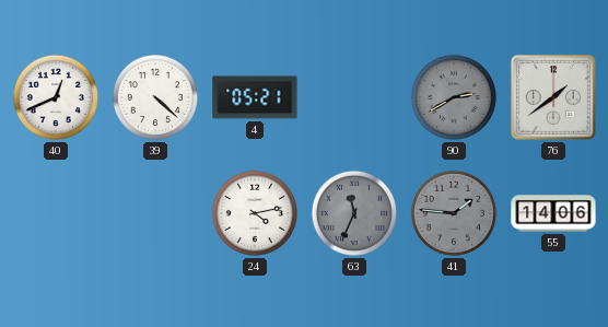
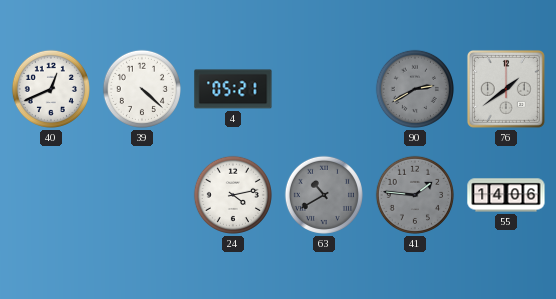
63: 11:34 -> 10:40 (324, 195)
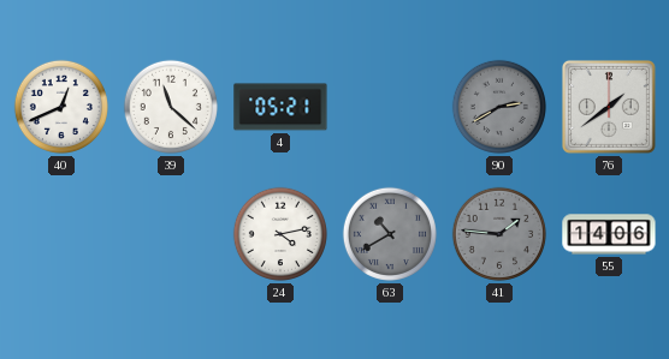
39: 4:22 -> 11:22 (171, 107)
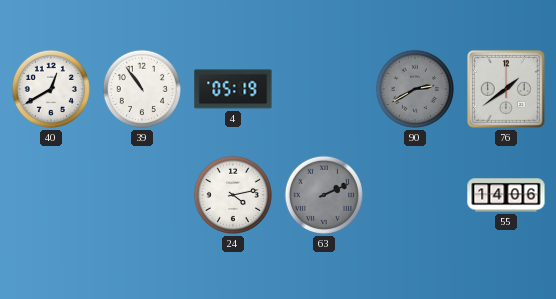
40: 12:41 -> 12:40 (51, 89)
39: 11:22 -> 10:54 (142, 89)
4: 05:21 -> 05:19 (233, 89)
63: 10:40 -> 2:11 (324, 195)
41: 1:46 -> none (499, 234)
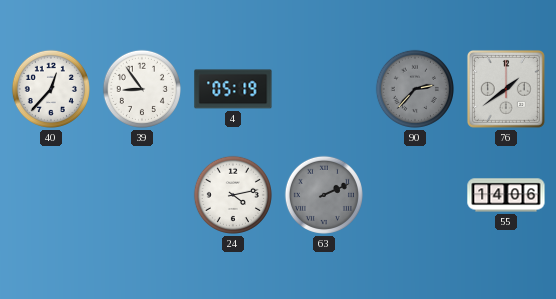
40: 12:40 -> 12:37 (51, 89)
39: 10:54 -> 8:54 (142, 89)
90: 2:40 -> 2:37 (415, 89)
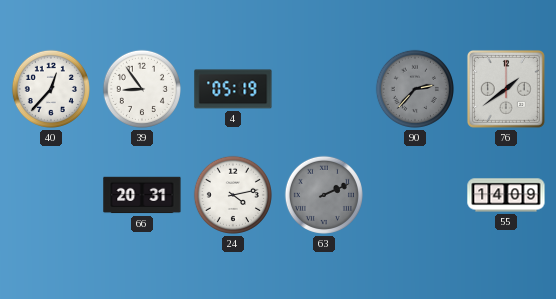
66: none -> 20:31 (142, 195)
55: 14:06 -> 14:09 (506, 195)
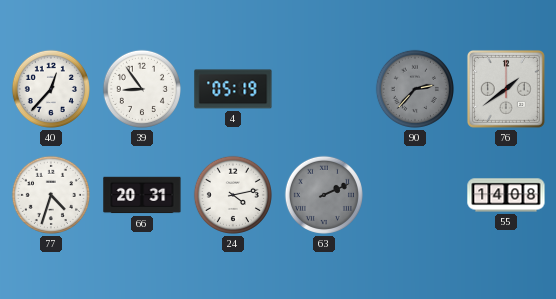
77: none -> 4:33 (51, 195)
55: 14:09 -> 14:08 (506, 195)
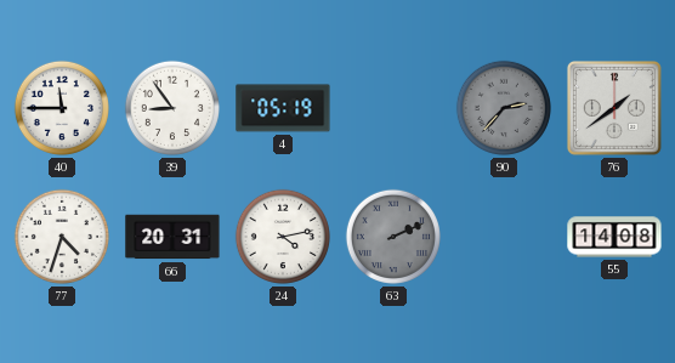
40: 12:37 -> 11:45 (62, 108)
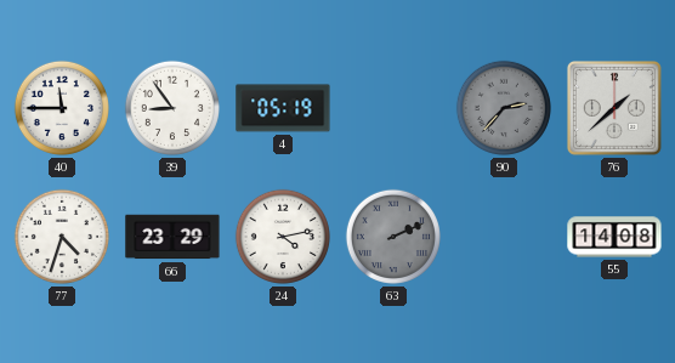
76: 1:39 -> 1:38 (614, 108)
66: 20:31 -> 23:29 (172, 237)
